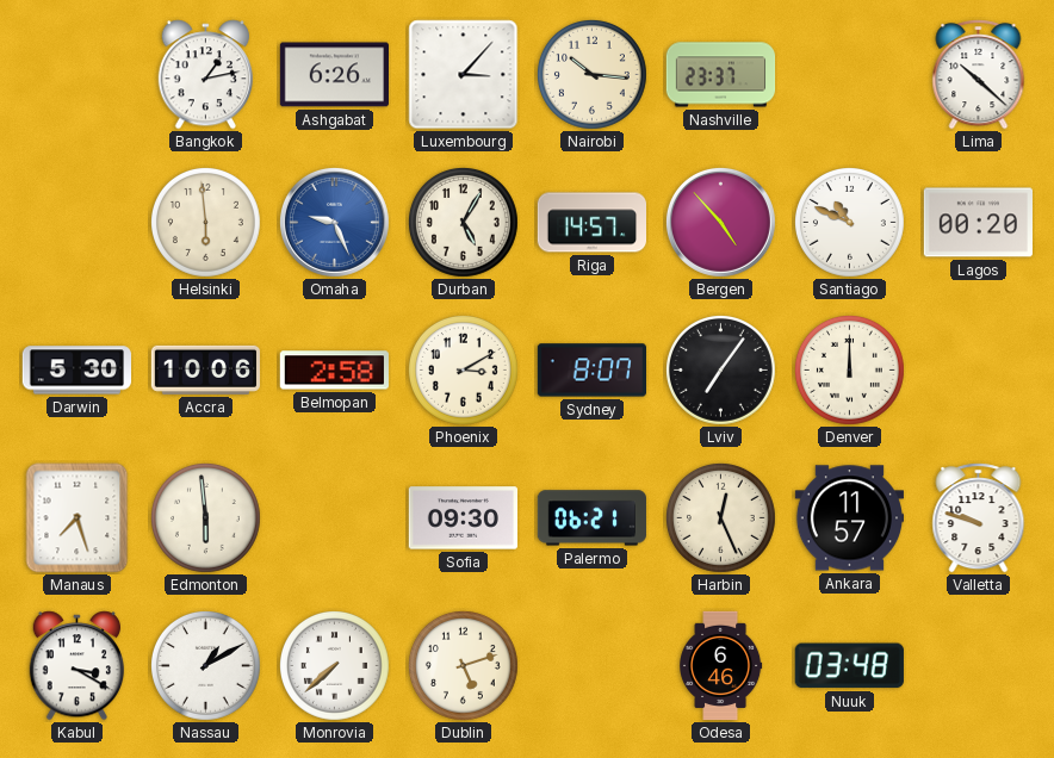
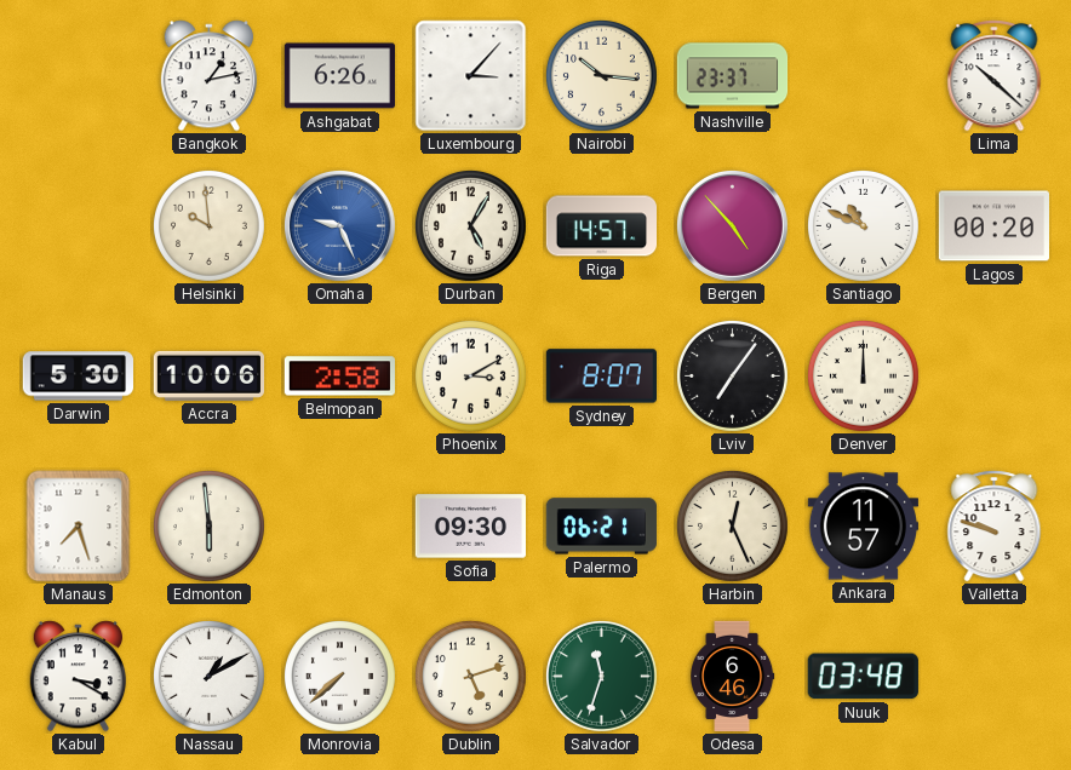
Helsinki: 5:59 -> 9:59 (208, 225)
Salvador: none -> 11:33 (601, 676)
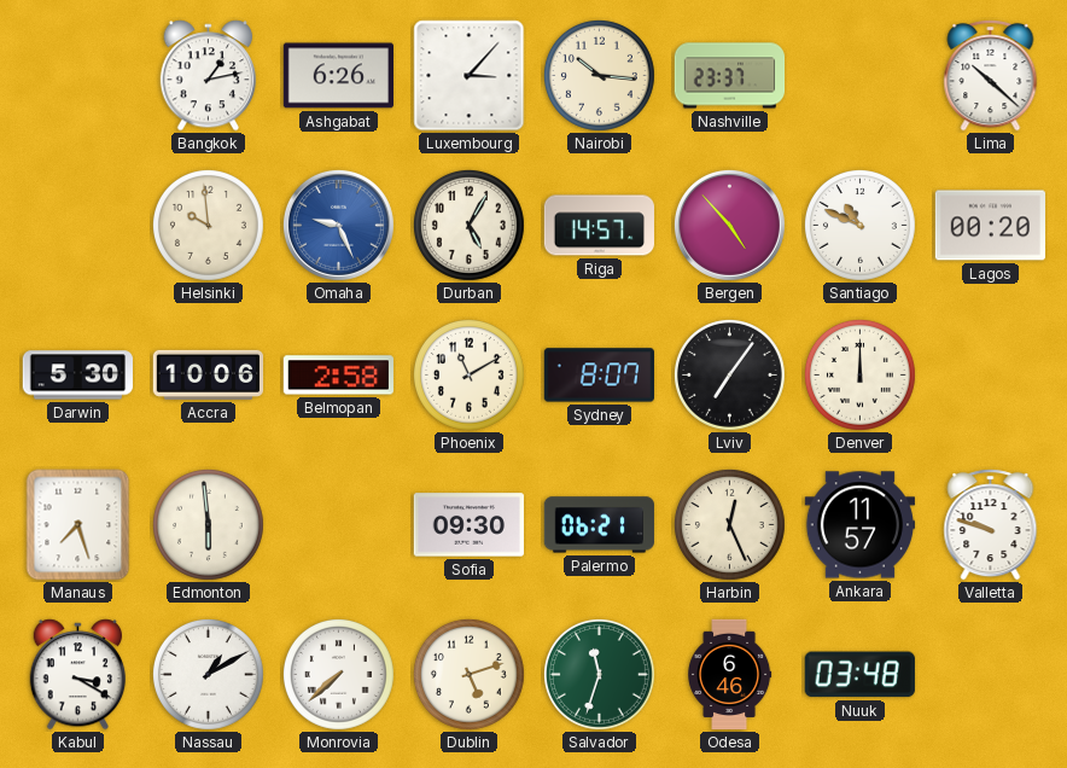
Phoenix: 3:10 -> 11:10 (468, 374)
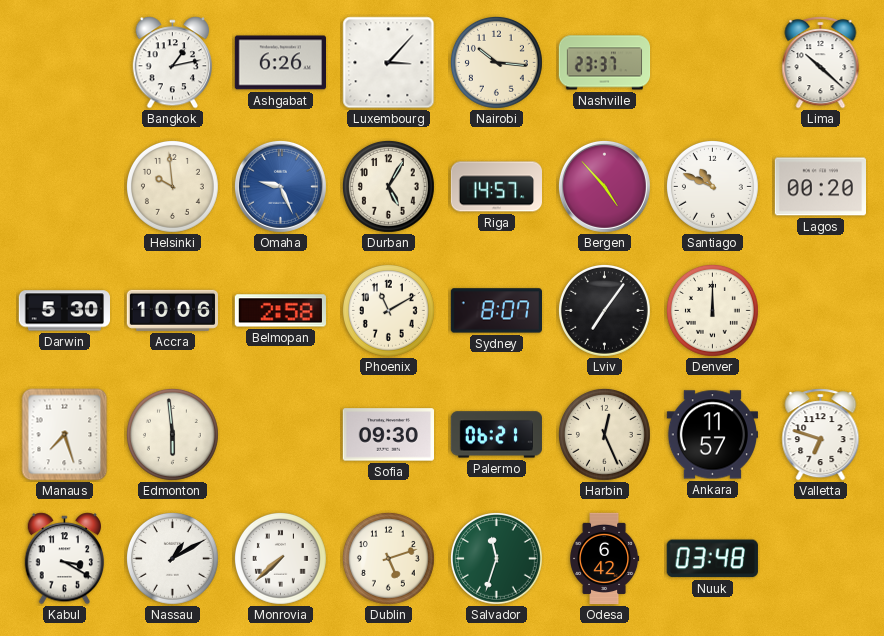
Valletta: 9:48 -> 6:48 (821, 435)
Odesa: 6:46 -> 6:42 (605, 559)
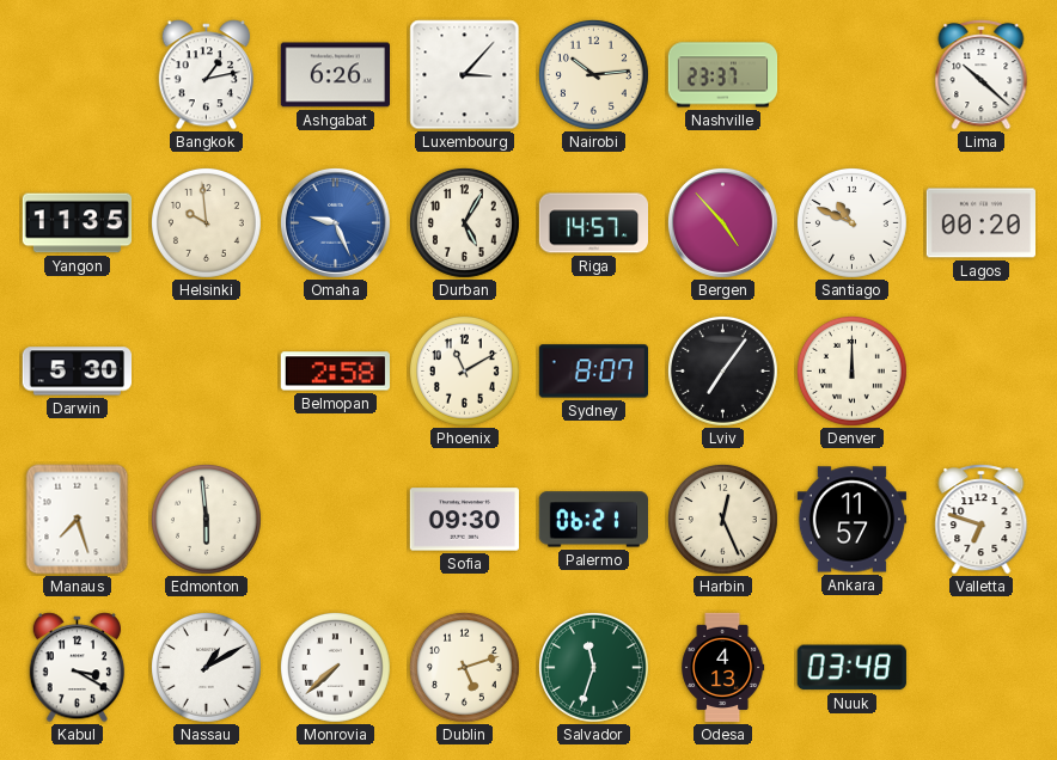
Nairobi: 10:16 -> 10:14 (593, 74)
Yangon: none -> 11:35 (77, 223)
Accra: 10:06 -> none (172, 310)
Odesa: 6:42 -> 4:13 (723, 668)
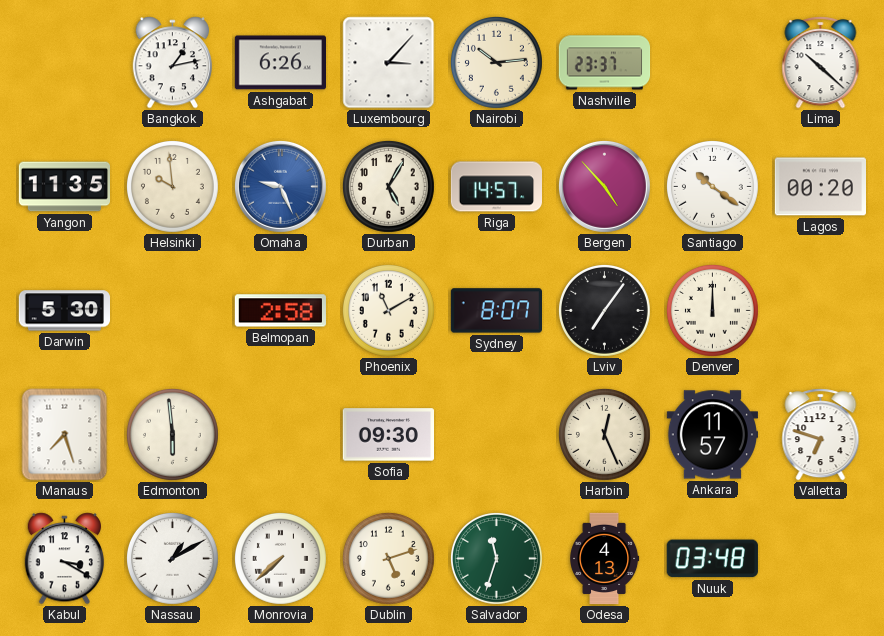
Santiago: 10:49 -> 10:21 (712, 186)
Palermo: 06:21 -> none (593, 520)
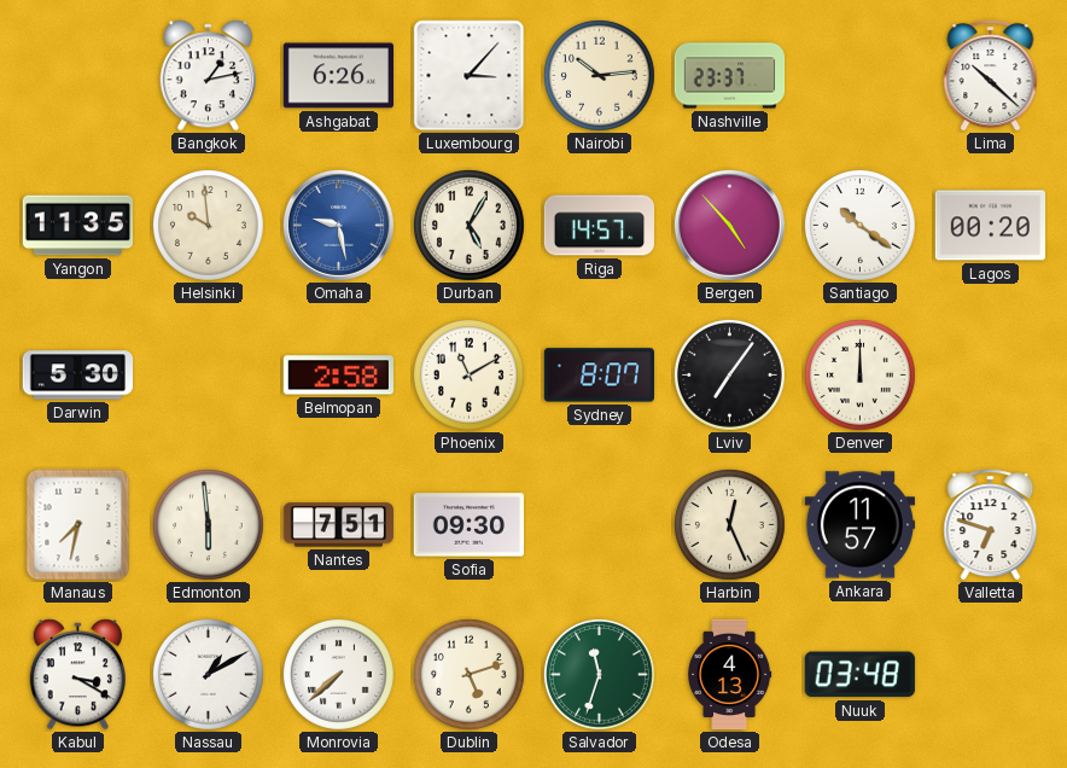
Omaha: 9:26 -> 9:28 (338, 225)
Manaus: 7:27 -> 7:32 (78, 525)
Nantes: none -> 7:51 (339, 525)
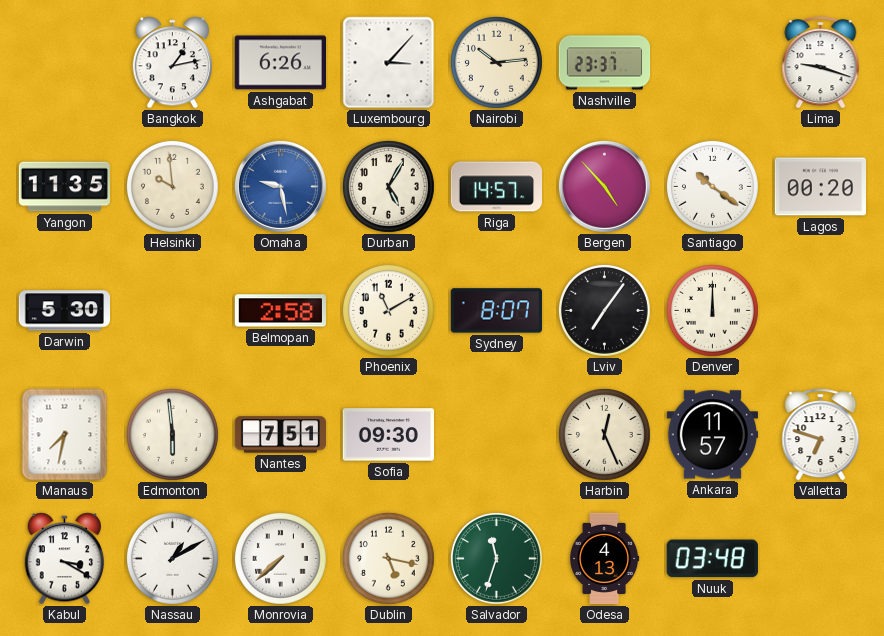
Lima: 10:22 -> 9:18 (821, 63)
Dublin: 5:12 -> 5:17 (388, 558)
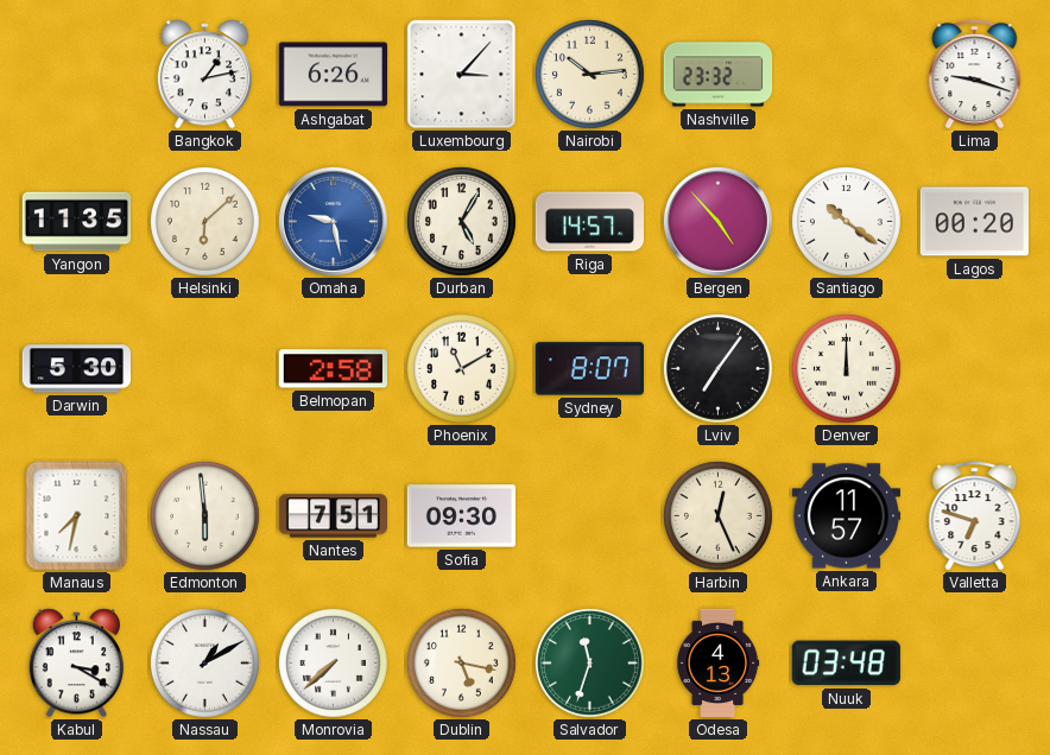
Nashville: 23:37 -> 23:32 (719, 75)
Helsinki: 9:59 -> 6:08 (204, 221)
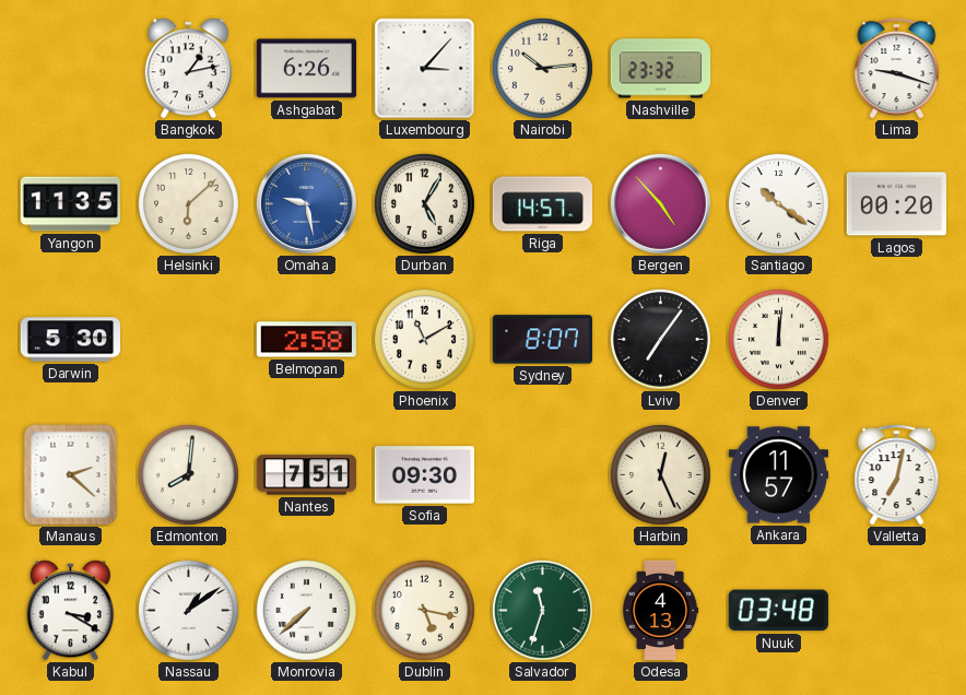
Denver: 12:00 -> 12:01 (778, 339)
Manaus: 7:32 -> 2:22 (71, 475)
Edmonton: 5:59 -> 8:01 (188, 474)
Valletta: 6:48 -> 7:02 (897, 475)
Nassau: 1:10 -> 1:09 (188, 610)
